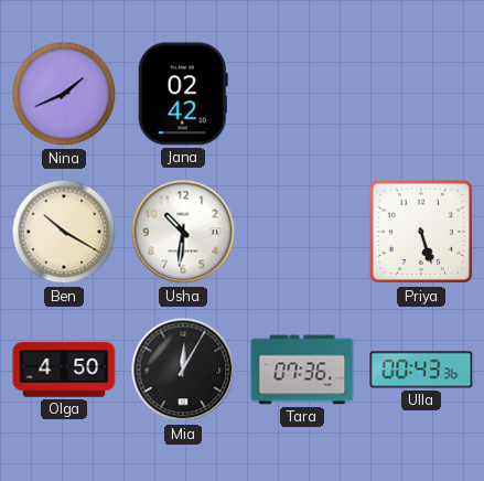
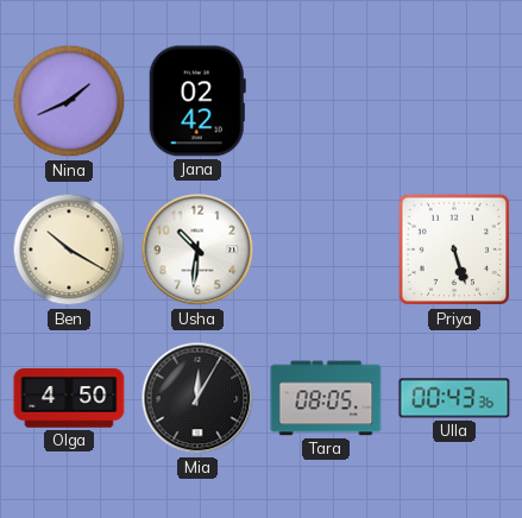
Tara: 07:36 -> 08:05 (326, 398)
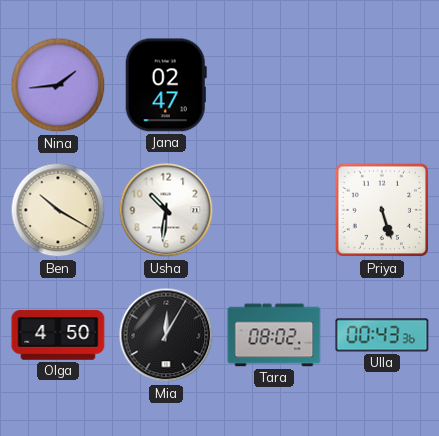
Nina: 1:41 -> 1:44 (58, 85)
Jana: 02:42 -> 02:47 (166, 85)
Tara: 08:05 -> 08:02 (274, 335)
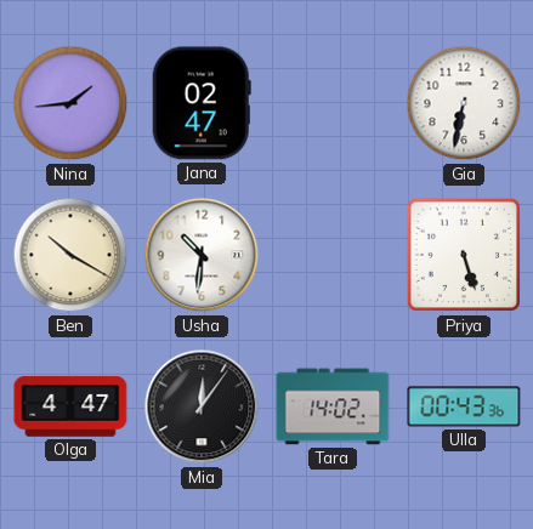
Gia: none -> 6:32 (464, 103)
Olga: 4:50 -> 4:47 (70, 406)
Mia: 12:05 -> 12:06 (202, 406)
Tara: 08:02 -> 14:02 (333, 406)
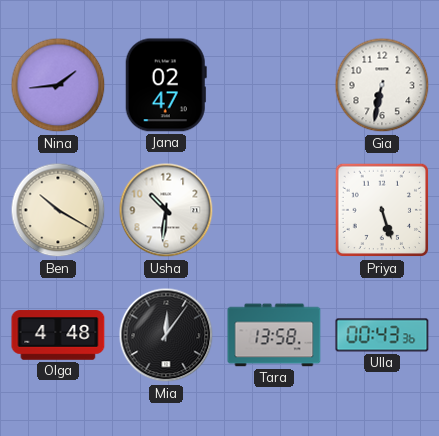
Olga: 4:47 -> 4:48 (58, 335)
Tara: 14:02 -> 13:58 (274, 335)
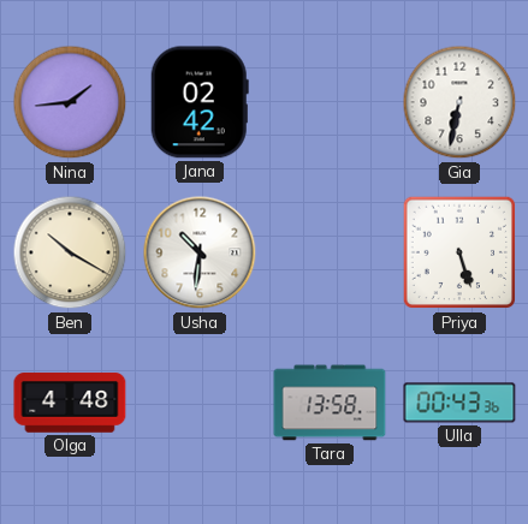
Jana: 02:47 -> 02:42 (200, 102)
Mia: 12:06 -> none (166, 335)
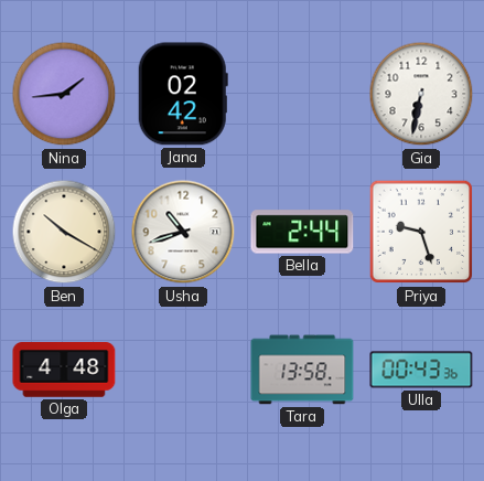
Usha: 10:31 -> 10:42 (183, 232)
Bella: none -> 2:44 (302, 232)
Priya: 5:27 -> 9:27 (421, 232)
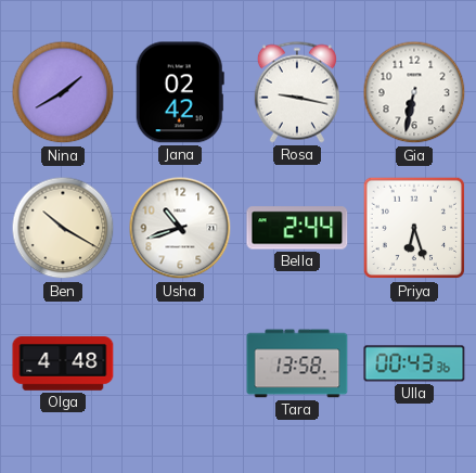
Nina: 1:44 -> 1:40 (63, 92)
Rosa: none -> 9:17 (297, 92)
Priya: 9:27 -> 6:27 (414, 228)
